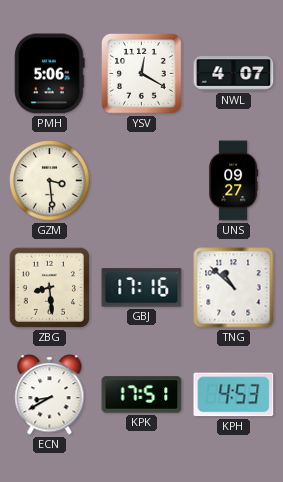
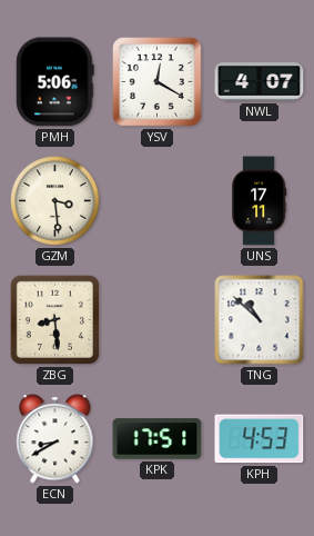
UNS: 09:27 -> 17:11 (259, 201)
GBJ: 17:16 -> none (142, 288)
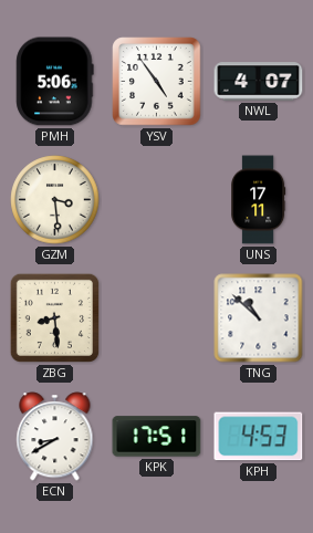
YSV: 12:20 -> 4:54 (157, 82)
